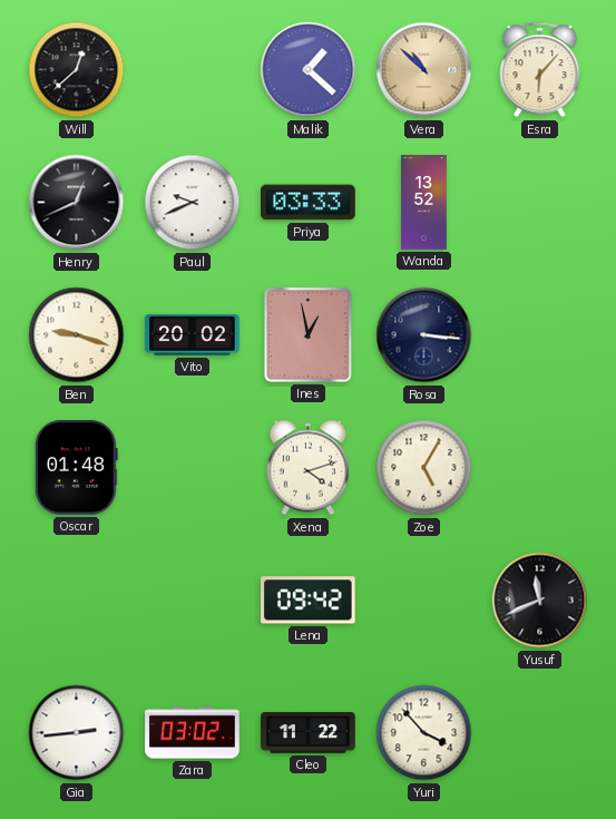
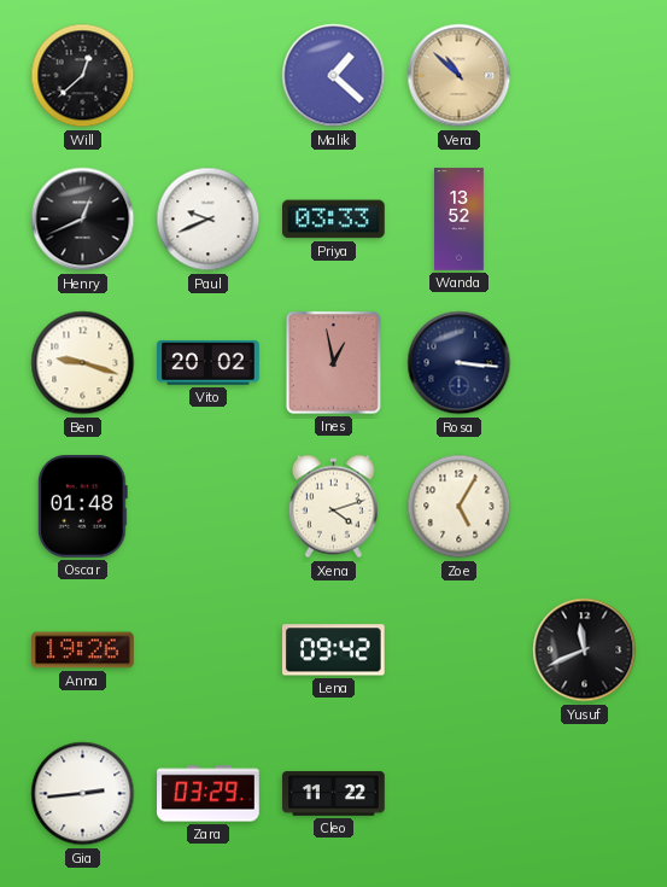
Esra: 6:07 -> none (540, 70)
Anna: none -> 19:26 (83, 650)
Zara: 03:02 -> 03:29 (209, 794)
Yuri: 3:53 -> none (424, 733)
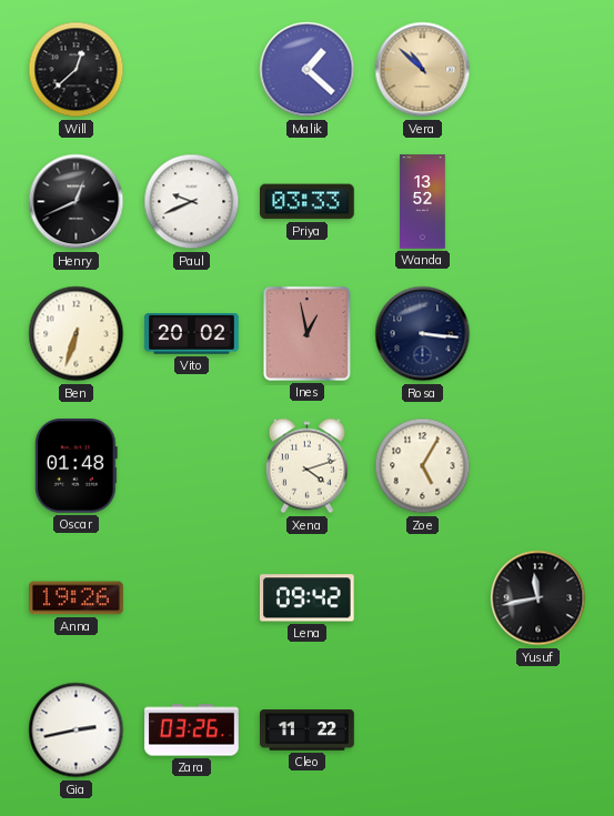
Ben: 9:18 -> 6:33 (77, 334)
Yusuf: 11:41 -> 11:43 (538, 598)
Gia: 2:44 -> 2:43 (77, 731)
Zara: 03:29 -> 03:26 (192, 731)
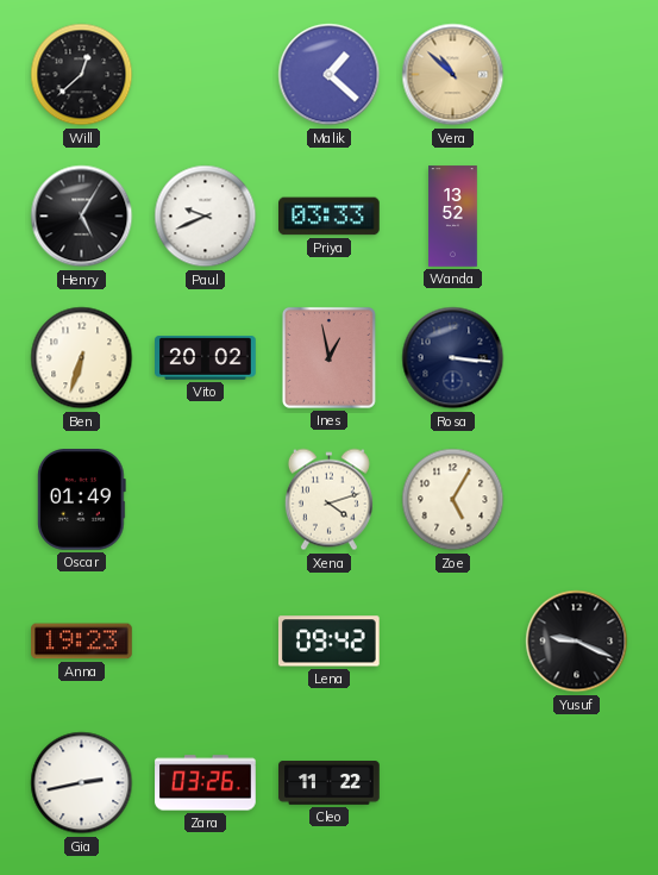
Henry: 12:41 -> 5:05 (82, 217)
Oscar: 01:48 -> 01:49 (81, 500)
Anna: 19:26 -> 19:23 (82, 642)
Yusuf: 11:43 -> 9:19 (577, 642)
